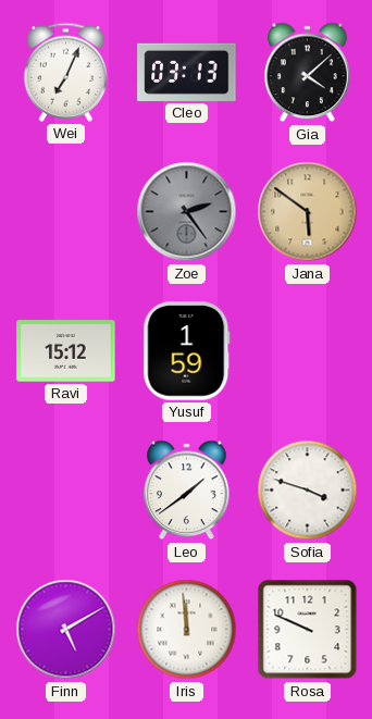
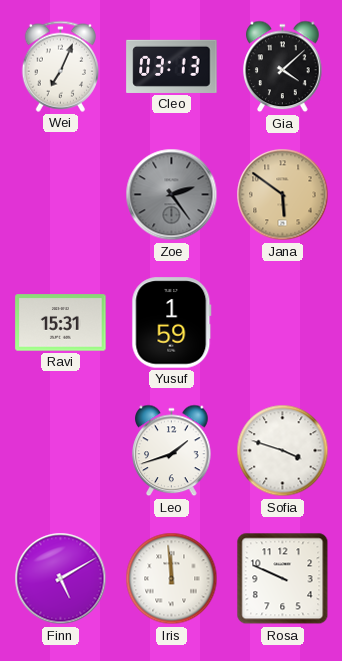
Ravi: 15:12 -> 15:31 (61, 323)
Leo: 1:39 -> 1:42 (172, 451)
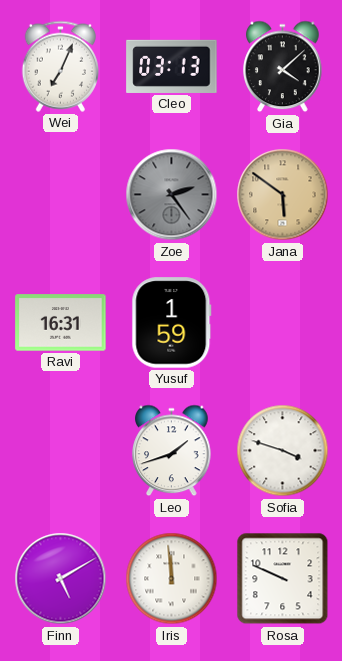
Ravi: 15:31 -> 16:31 (61, 323)
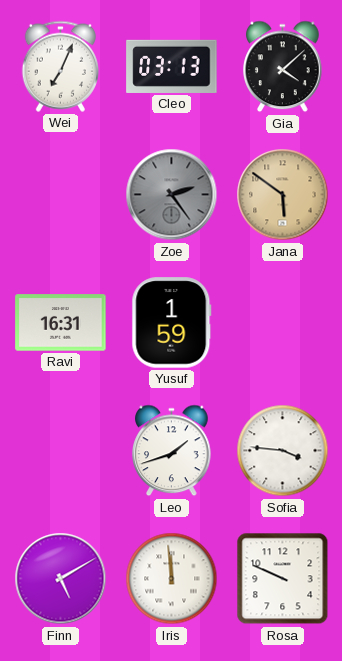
Sofia: 3:48 -> 3:46 (283, 451)
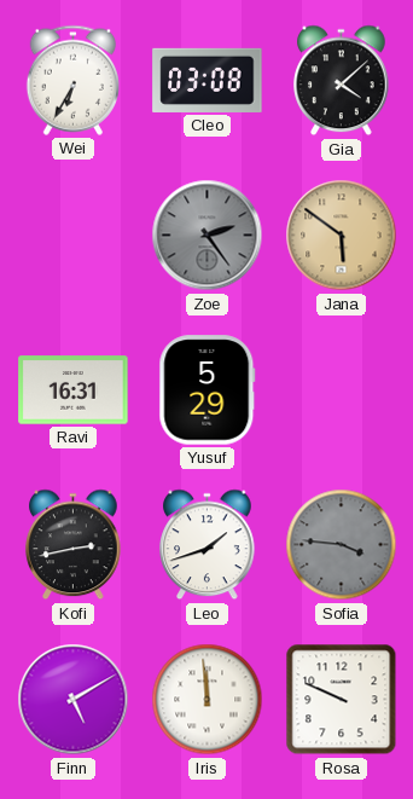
Wei: 7:04 -> 6:35 (72, 80)
Cleo: 03:13 -> 03:08 (208, 80)
Yusuf: 1:59 -> 5:29 (208, 390)
Kofi: none -> 2:43 (74, 545)
Sofia dial: white -> grey (342, 545)
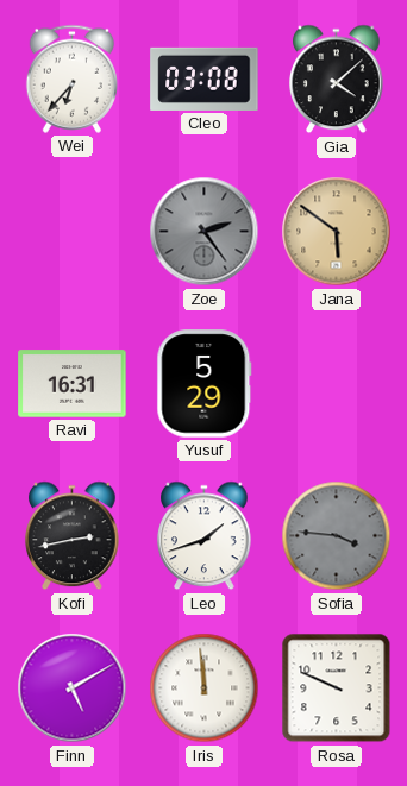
Wei: 6:35 -> 6:37 (71, 78)
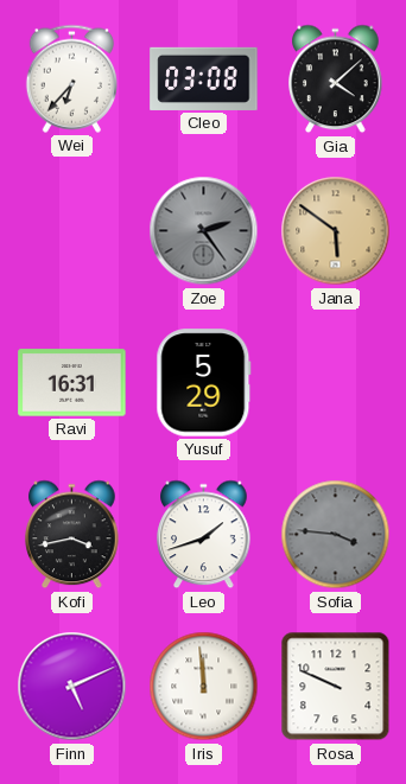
Kofi: 2:43 -> 3:43 (72, 535)
Finn: 5:10 -> 5:11 (72, 687)
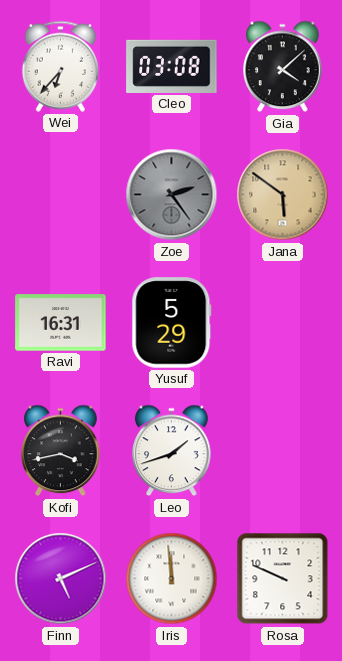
Sofia: 3:46 -> none (336, 535)
